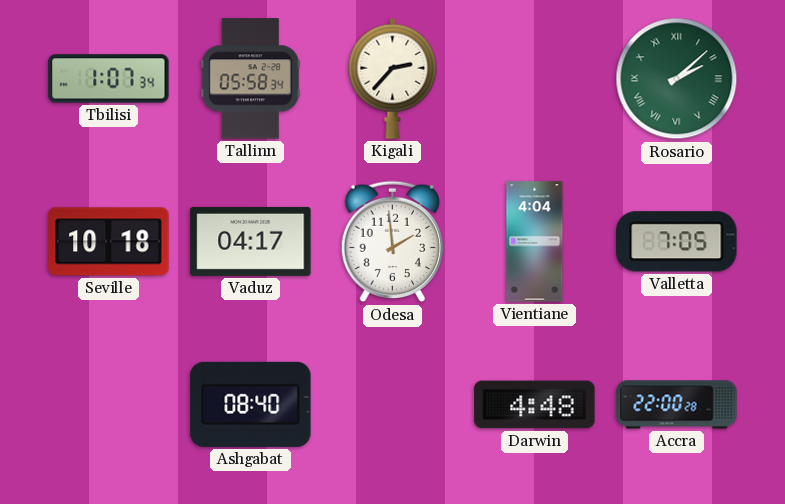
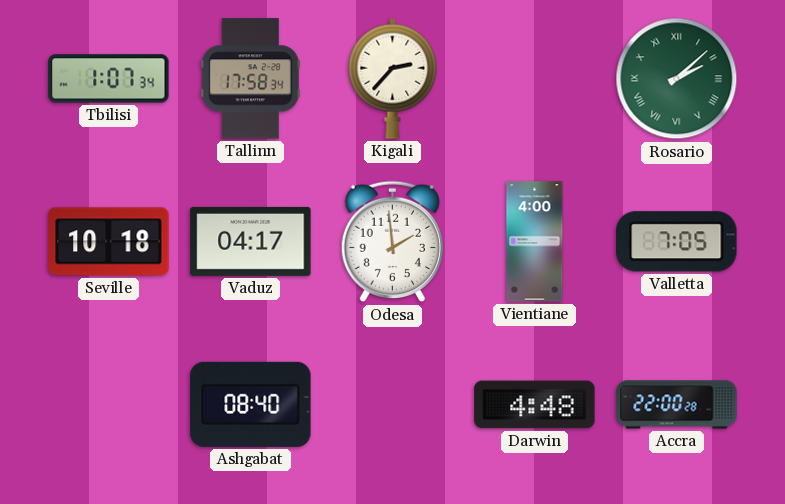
Tallinn: 05:58 -> 17:58 (250, 79)
Vientiane: 4:04 -> 4:00 (535, 242)
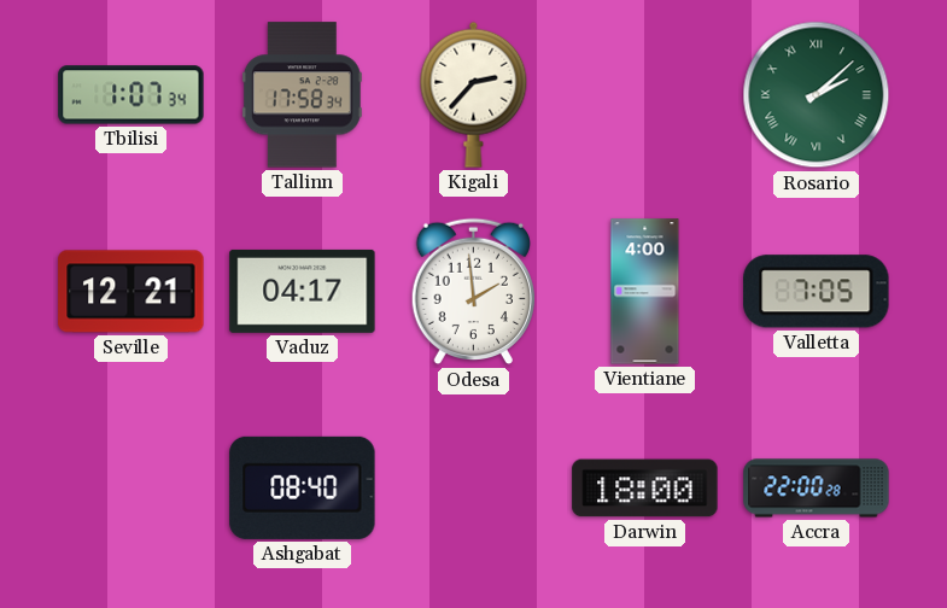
Seville: 10:18 -> 12:21 (131, 292)
Darwin: 4:48 -> 18:00 (645, 489)
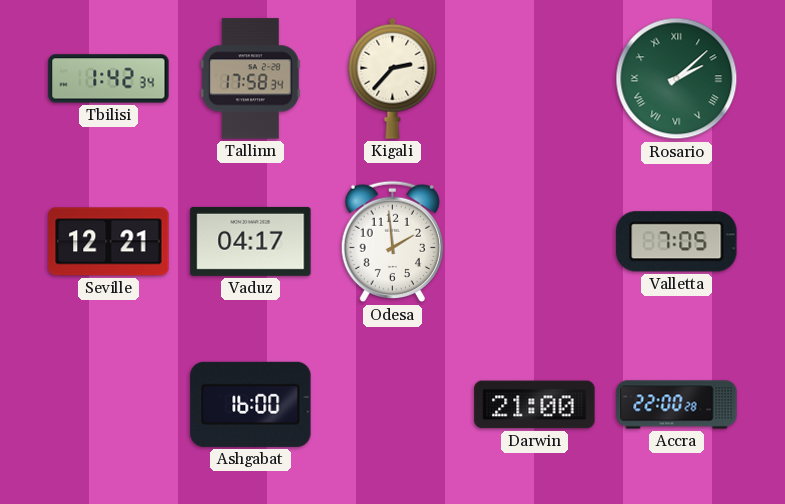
Tbilisi: 1:07 -> 1:42 (109, 79)
Vientiane: 4:00 -> none (645, 292)
Ashgabat: 08:40 -> 16:00 (251, 404)
Darwin: 18:00 -> 21:00 (535, 405)
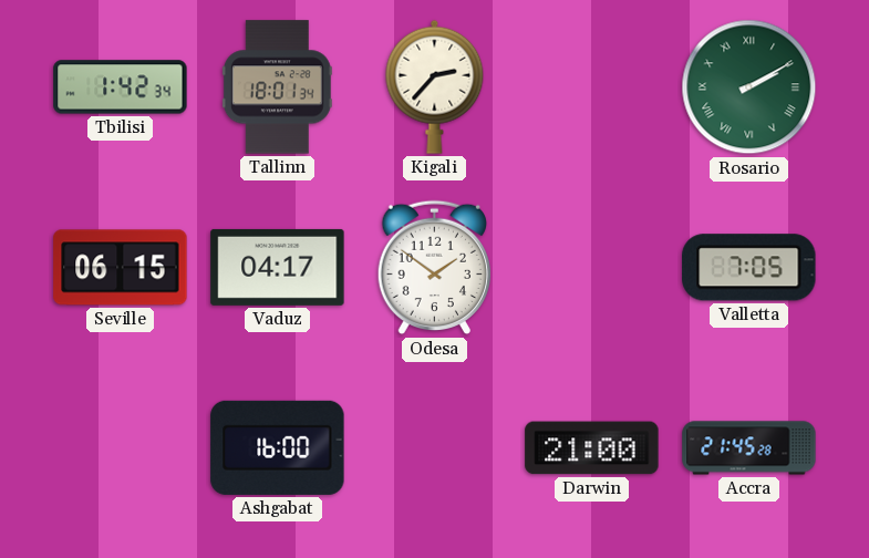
Tallinn: 17:58 -> 18:01 (277, 87)
Rosario: 2:08 -> 2:10 (749, 87)
Seville: 12:21 -> 06:15 (121, 268)
Odesa: 1:59 -> 1:51 (434, 268)
Accra: 22:00 -> 21:45 (749, 448)
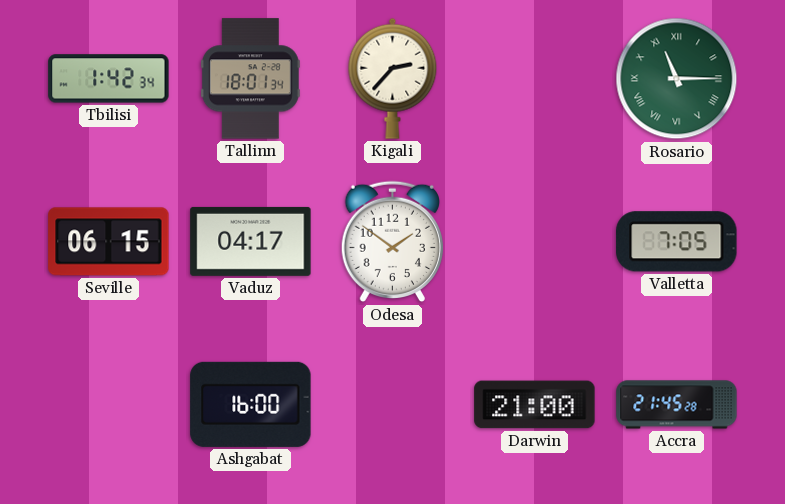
Rosario: 2:10 -> 11:15 (677, 79)
